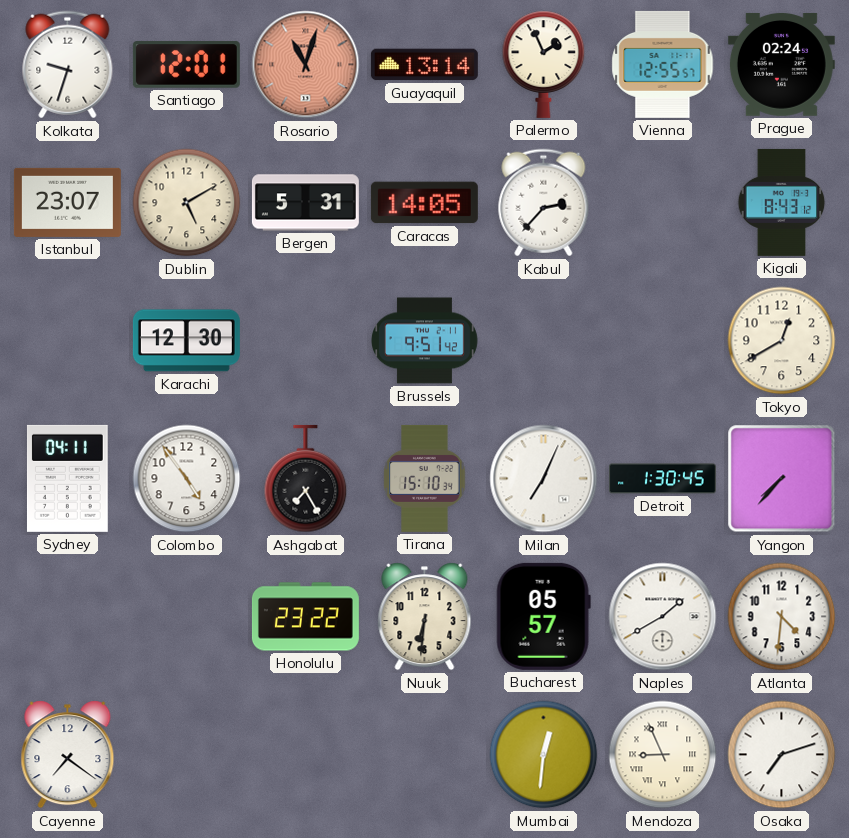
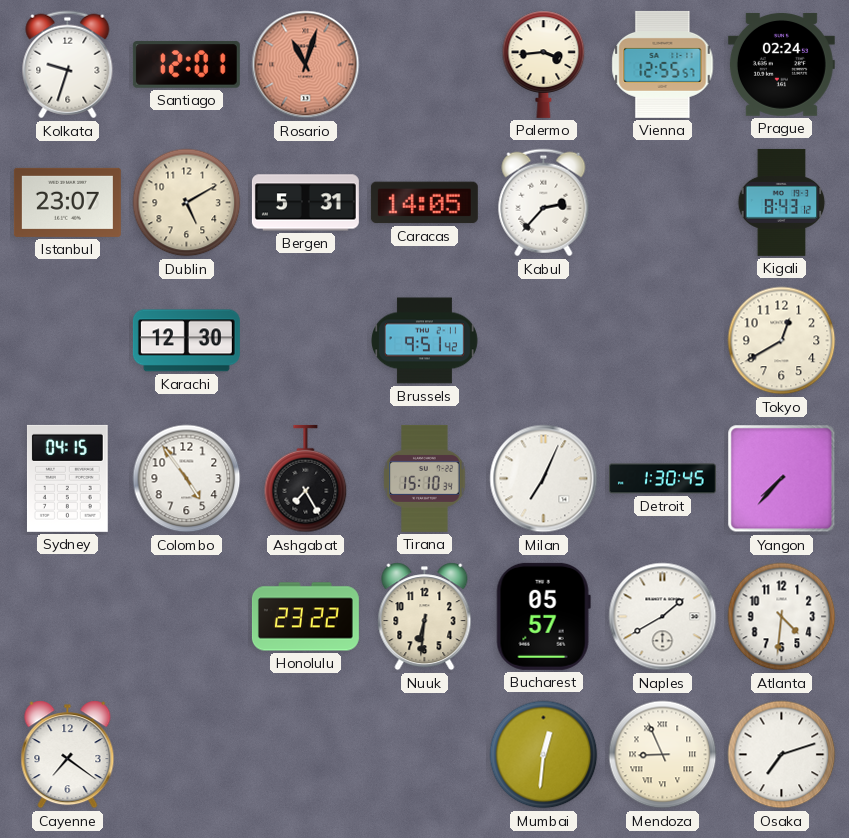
Guayaquil: 13:14 -> none (424, 65)
Palermo: 1:56 -> 3:44 (544, 64)
Sydney: 04:11 -> 04:15 (67, 478)
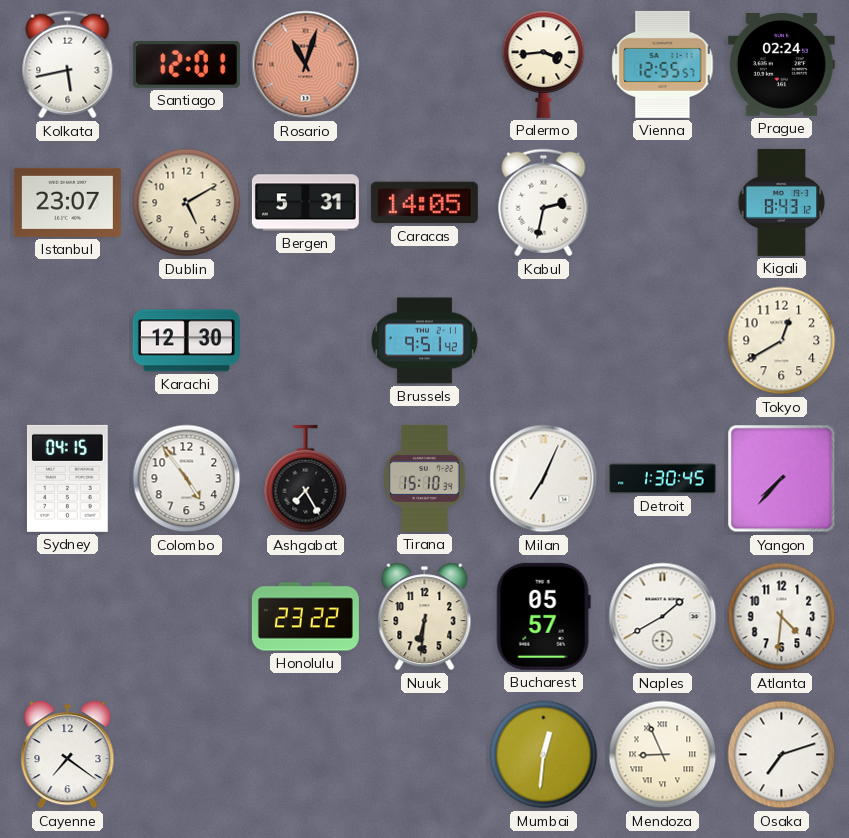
Kolkata: 9:33 -> 5:43 (68, 65)
Kabul: 2:37 -> 2:32 (544, 203)
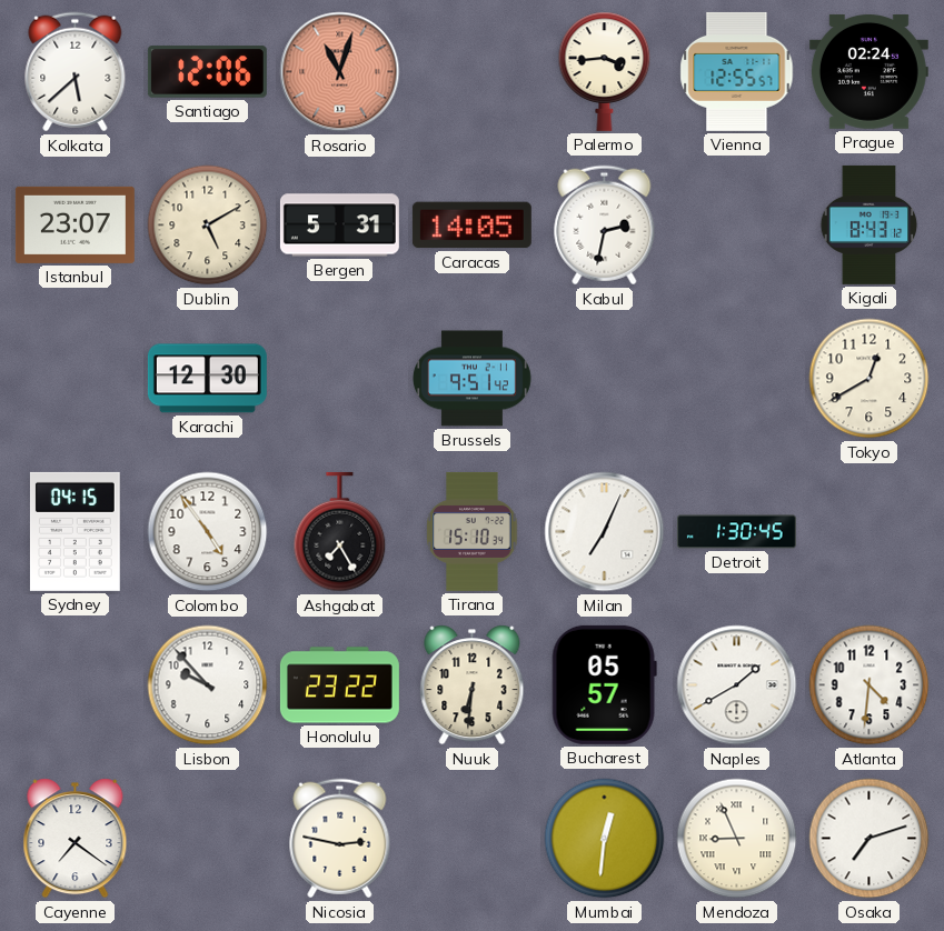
Kolkata: 5:43 -> 5:38 (76, 72)
Santiago: 12:01 -> 12:06 (207, 72)
Yangon: 7:37 -> none (782, 479)
Lisbon: none -> 9:53 (208, 685)
Nicosia: none -> 2:47 (340, 839)
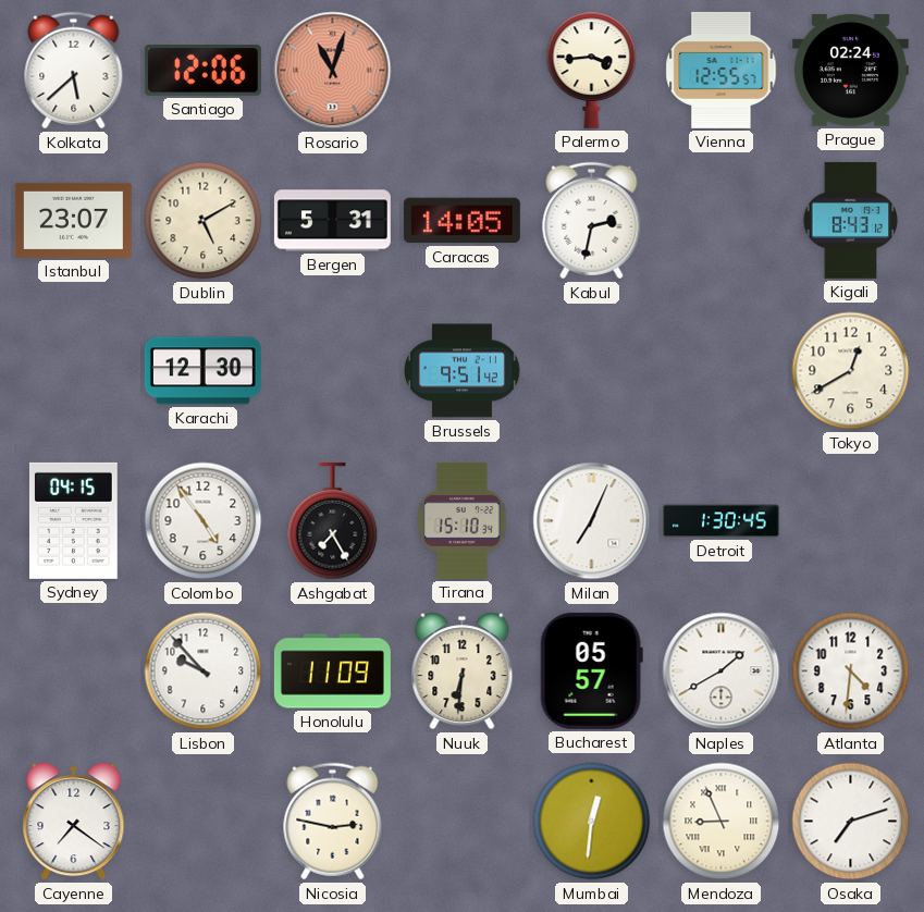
Honolulu: 23:22 -> 11:09 (332, 671)
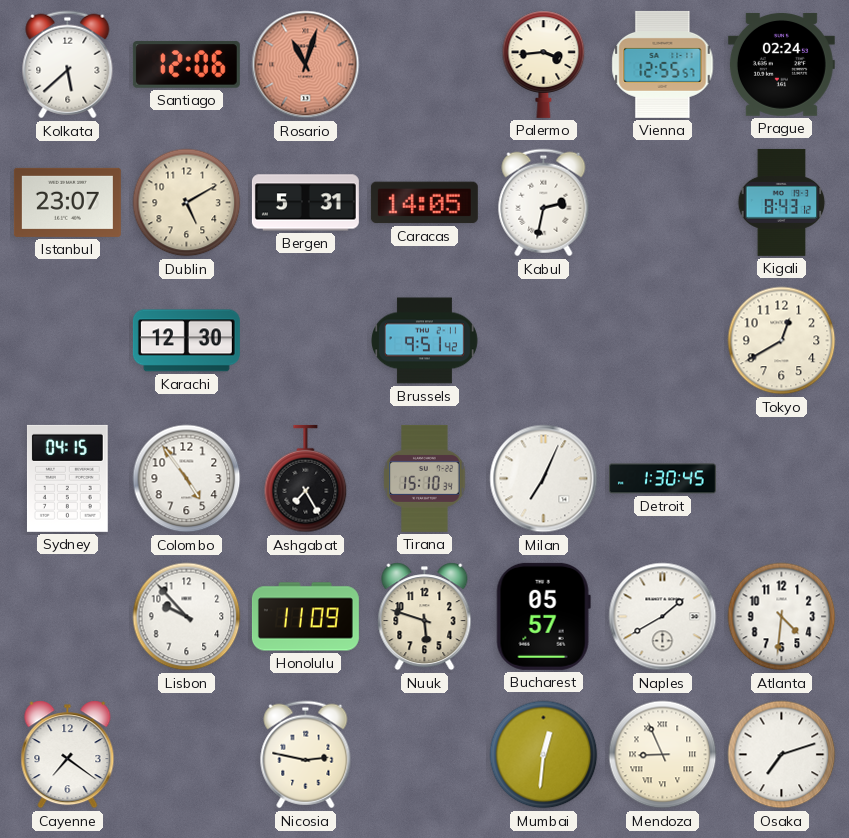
Nuuk: 6:31 -> 5:48 (425, 617)
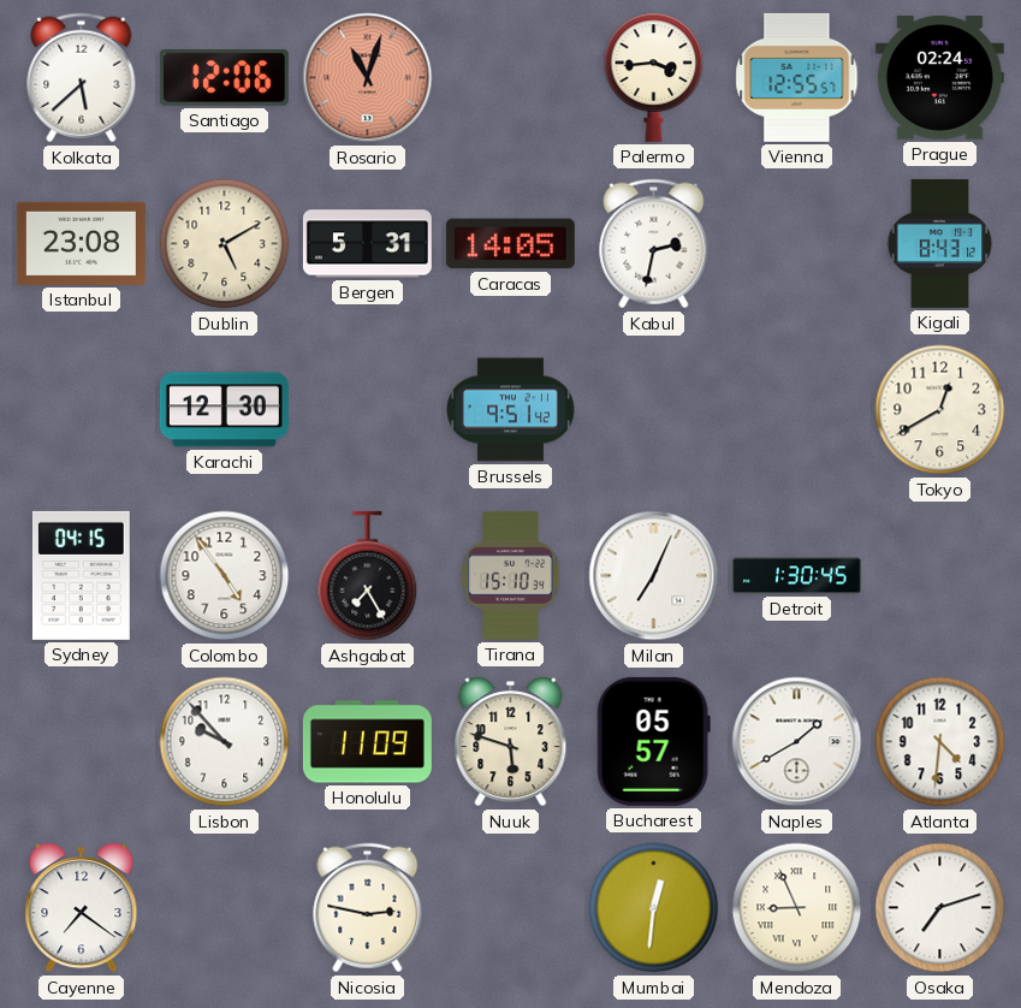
Istanbul: 23:07 -> 23:08 (81, 243)
